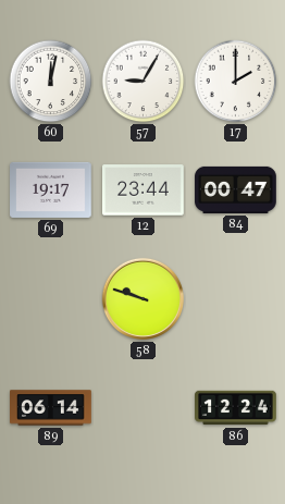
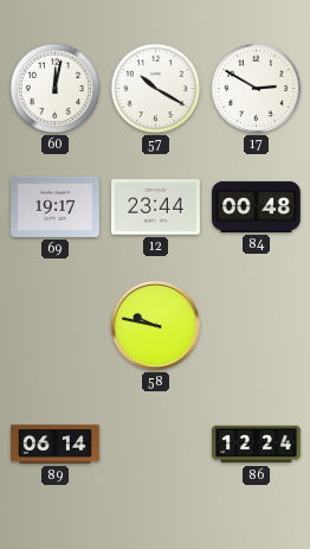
57: 9:05 -> 10:20 (156, 89)
17: 2:00 -> 2:50 (257, 89)
84: 00:47 -> 00:48 (257, 206)
58: 9:48 -> 9:47 (155, 325)
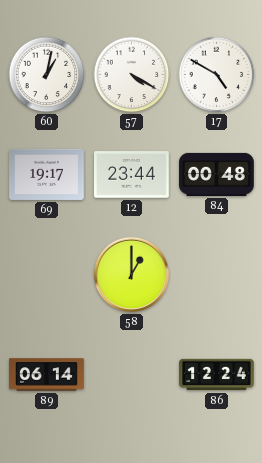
60: 12:02 -> 1:02 (47, 75)
57: 10:20 -> 4:20 (132, 75)
17: 2:50 -> 4:50 (217, 75)
58: 9:47 -> 1:00 (131, 274)
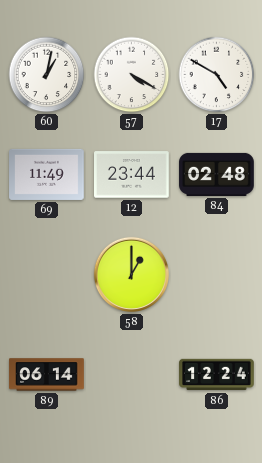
69: 19:17 -> 11:49 (47, 174)
84: 00:48 -> 02:48 (217, 174)
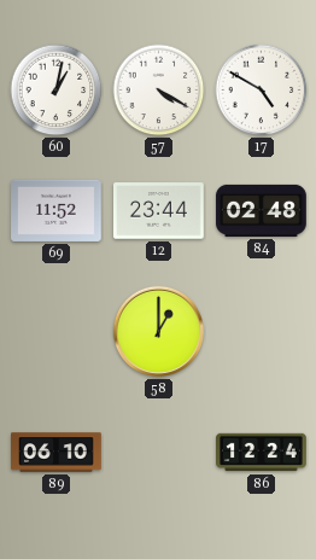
69: 11:49 -> 11:52 (57, 210)
89: 06:14 -> 06:10 (57, 453)
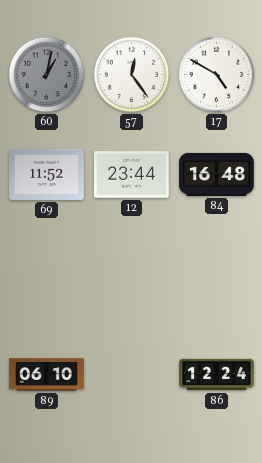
60 dial: white -> grey (47, 75)
57: 4:20 -> 12:24 (132, 75)
84: 02:48 -> 16:48 (217, 174)
58: 1:00 -> none (158, 331)
